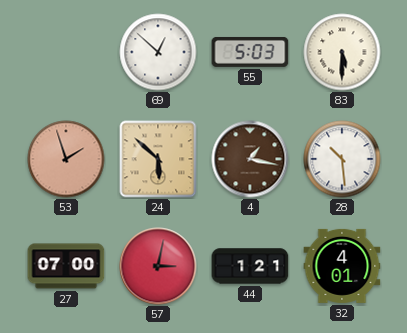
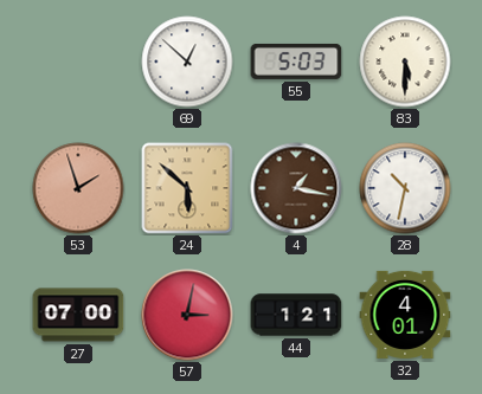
28: 10:29 -> 10:32 (405, 188)
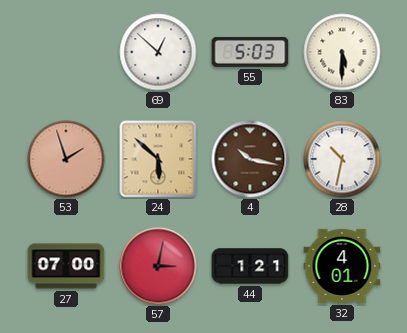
4: 1:17 -> 10:17 (250, 159)
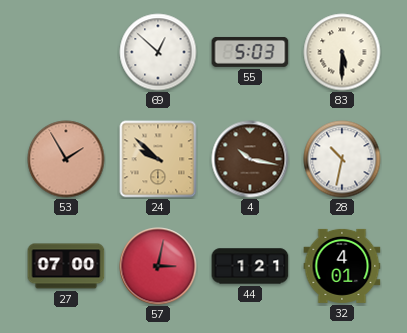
53: 1:57 -> 1:55 (66, 159)
24: 5:52 -> 9:52 (158, 159)
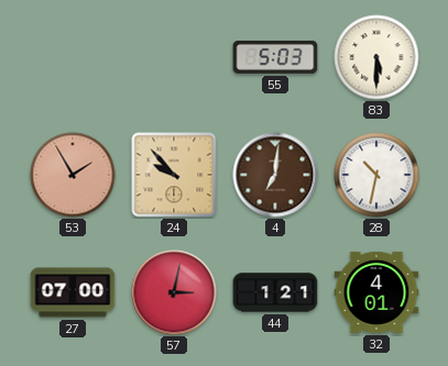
69: 12:52 -> none (158, 52)
24: 9:52 -> 9:53 (174, 175)
4: 10:17 -> 7:01 (275, 175)
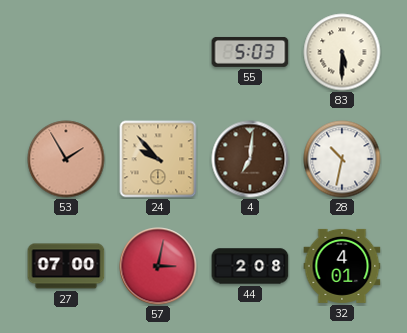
44: 1:21 -> 2:08 (250, 266)
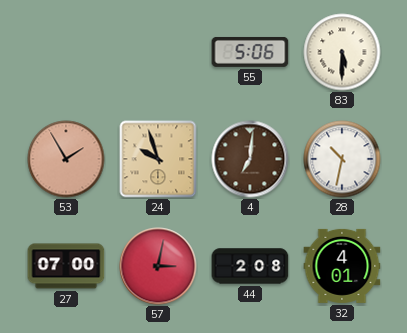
55: 5:03 -> 5:06 (250, 52)
24: 9:53 -> 9:57 (158, 159)
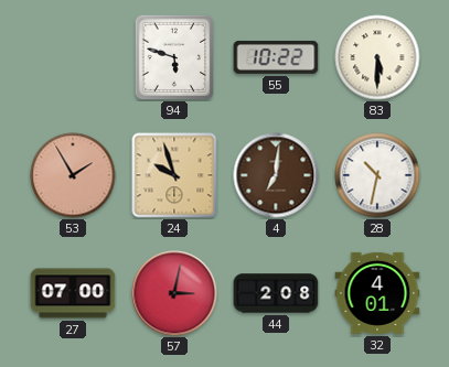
94: none -> 5:48 (174, 57)
55: 5:06 -> 10:22 (276, 57)
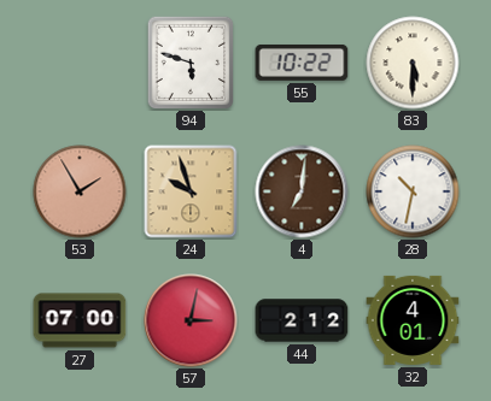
44: 2:08 -> 2:12 (302, 320)
